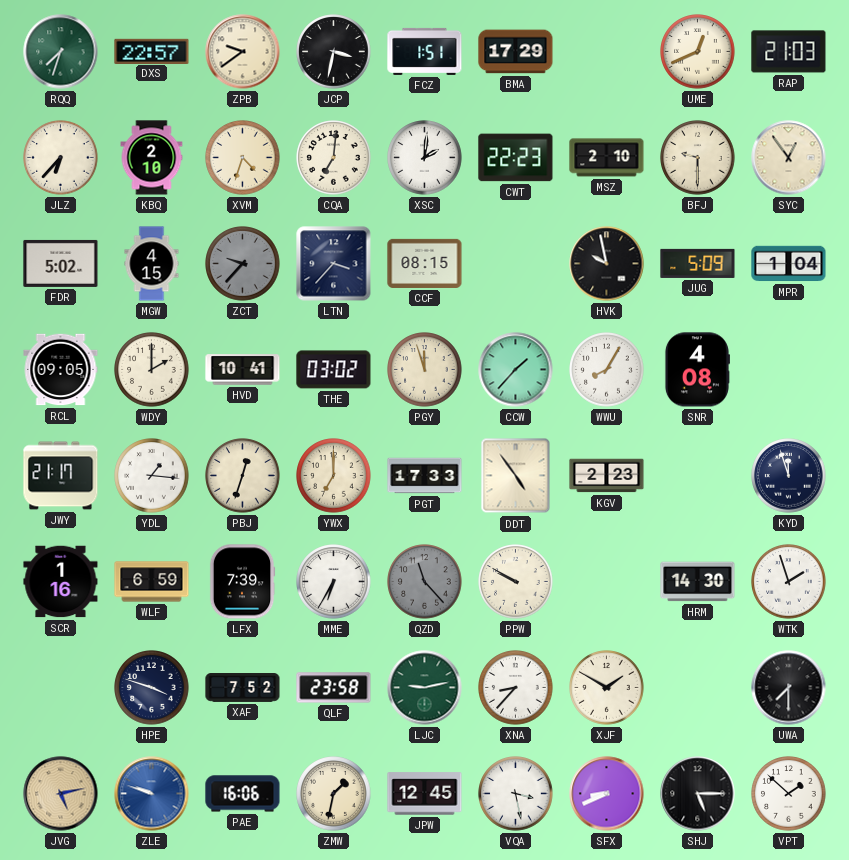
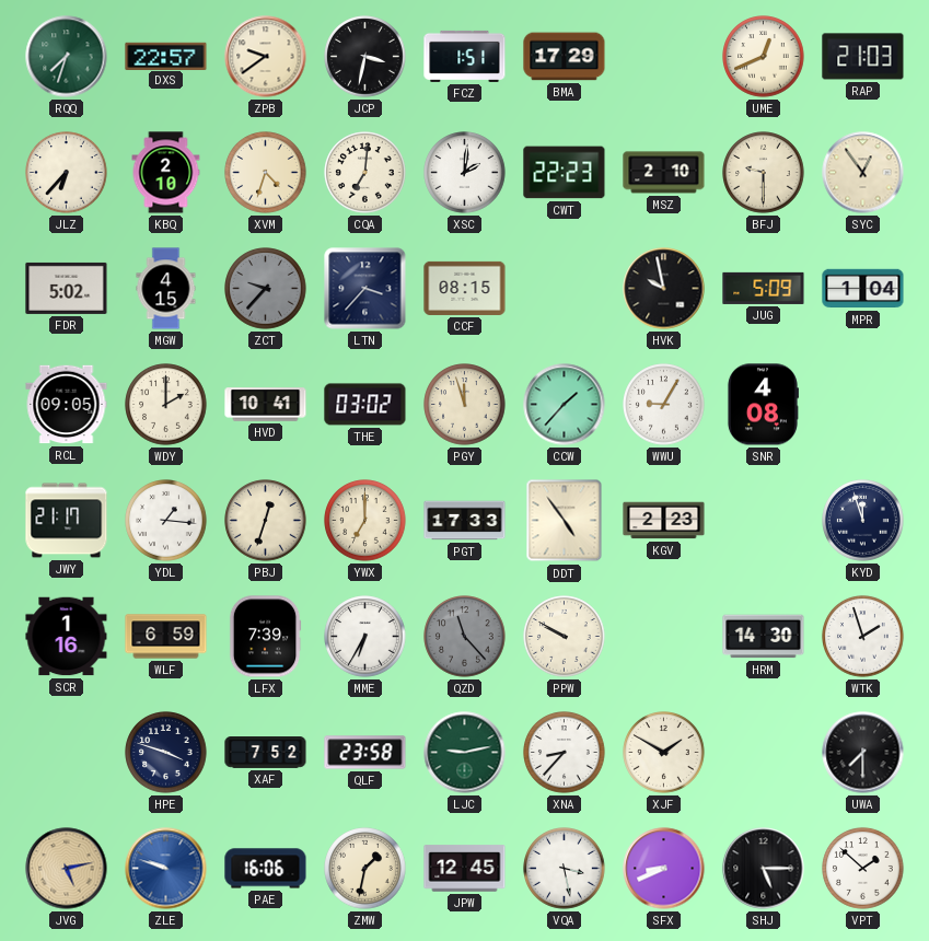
WWU: 8:05 -> 9:05 (664, 405)
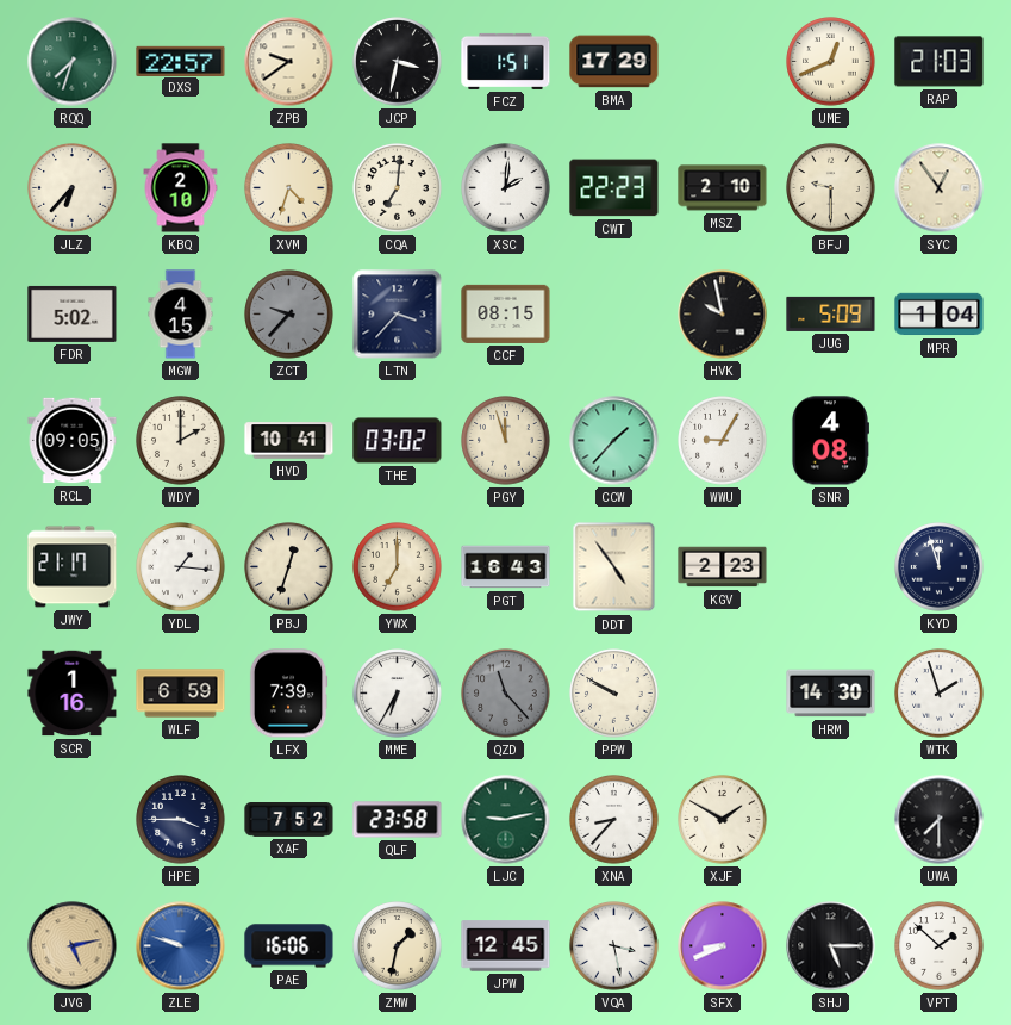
PGT: 17:33 -> 16:43 (506, 567)
HPE: 3:48 -> 3:45 (181, 820)
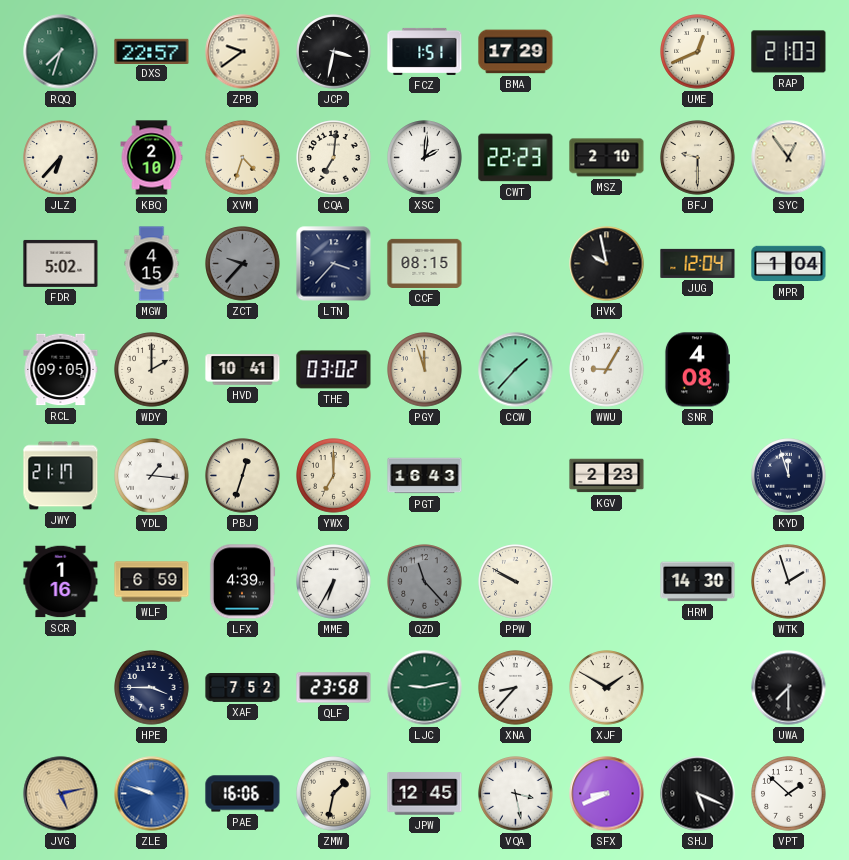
JUG: 5:09 -> 12:04 (698, 263)
DDT: 4:54 -> none (614, 567)
LFX: 7:39 -> 4:39 (242, 582)
SHJ: 5:15 -> 5:19 (698, 794)
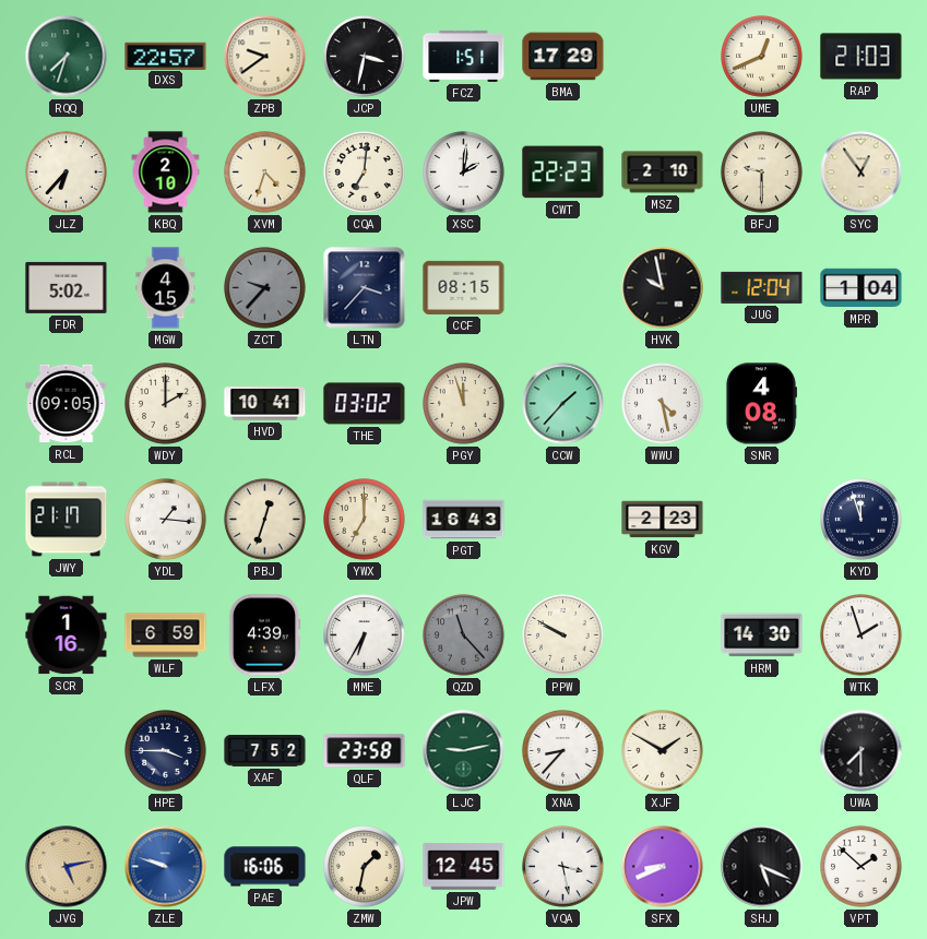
WWU: 9:05 -> 4:28 (663, 404)
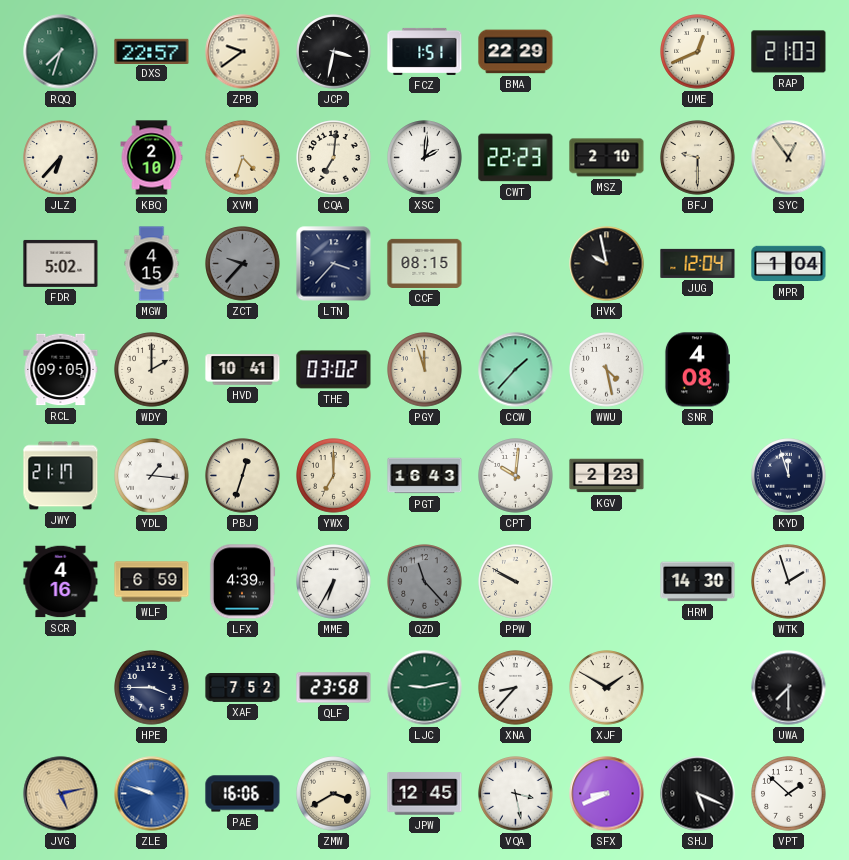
BMA: 17:29 -> 22:29 (516, 52)
CPT: none -> 10:01 (516, 476)
SCR: 1:16 -> 4:16 (61, 582)
ZMW: 1:32 -> 3:40 (334, 794)
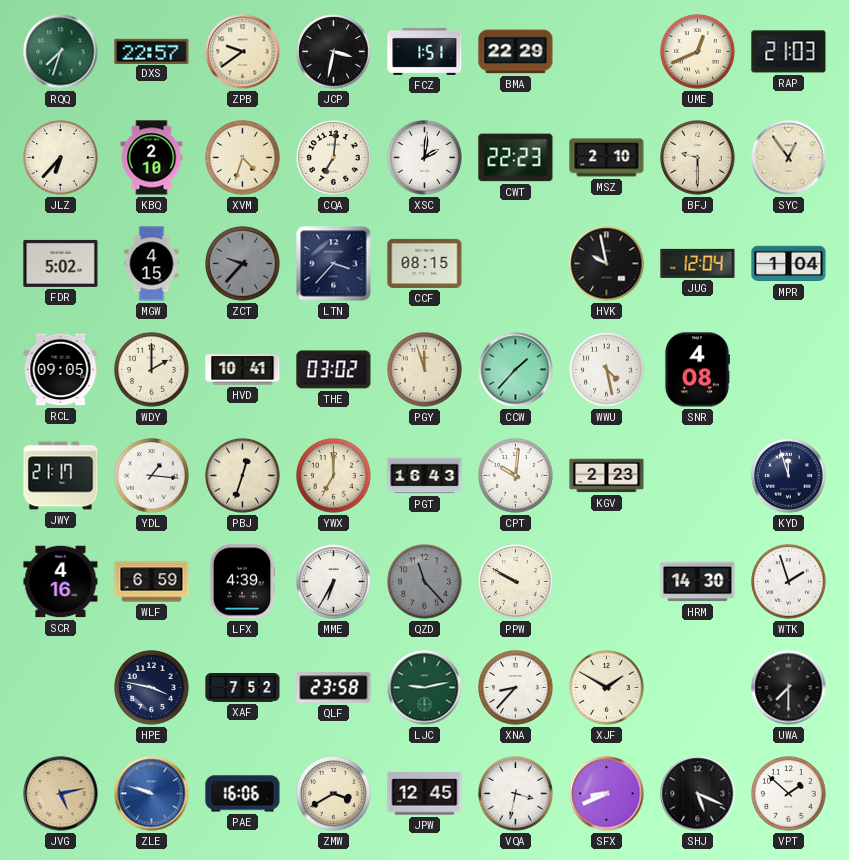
HPE: 3:45 -> 3:47 (152, 688)
VQA: 3:28 -> 3:32 (516, 794)
